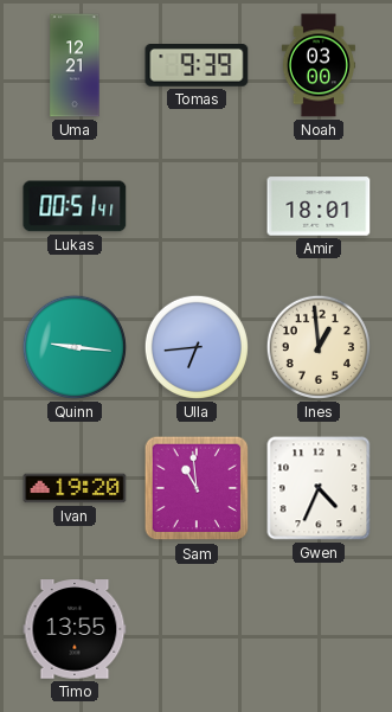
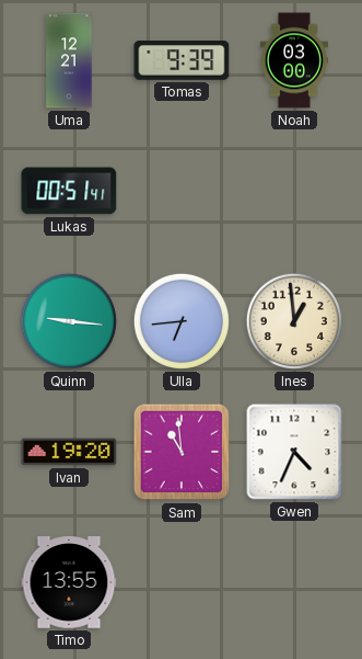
Amir: 18:01 -> none (319, 206)
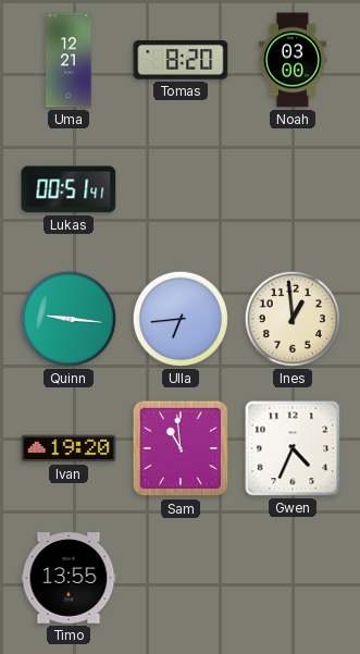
Tomas: 9:39 -> 8:20 (181, 60)
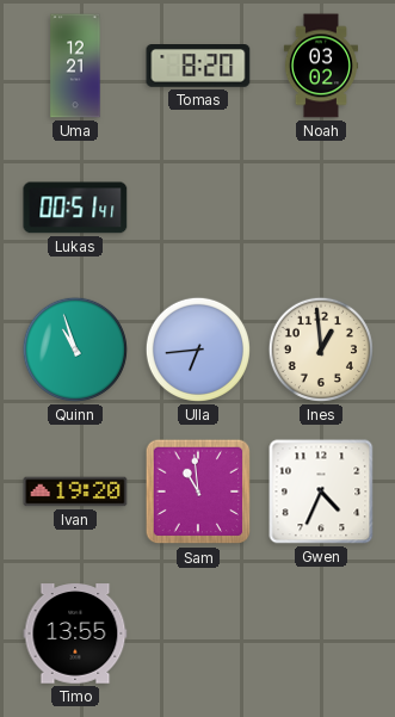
Noah: 03:00 -> 03:02 (321, 66)
Quinn: 9:16 -> 10:57 (75, 350)
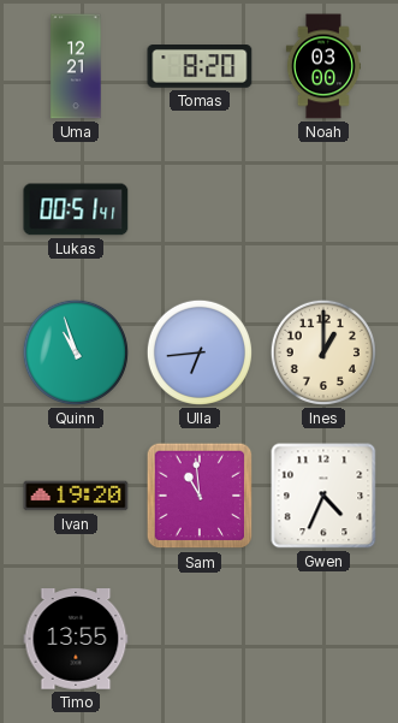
Noah: 03:02 -> 03:00 (323, 66)
Ines: 12:59 -> 1:00 (323, 352)
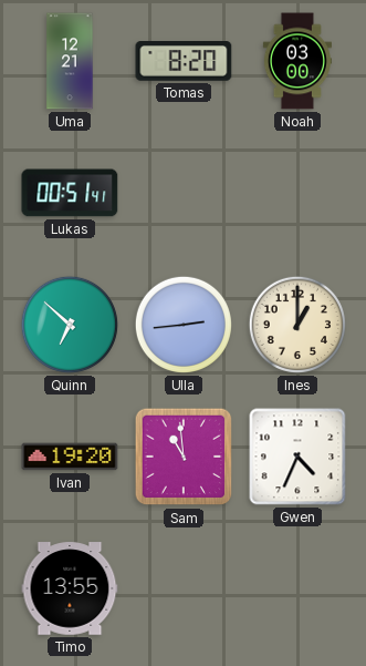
Quinn: 10:57 -> 6:52 (70, 325)
Ulla: 6:44 -> 2:44 (184, 325)
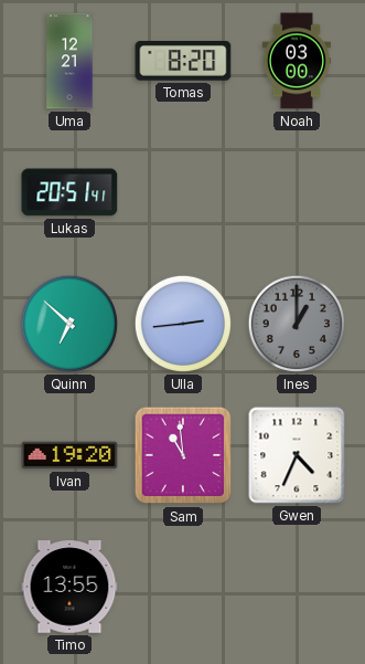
Lukas: 00:51 -> 20:51 (69, 192)
Ines dial: cream -> grey (297, 324)
